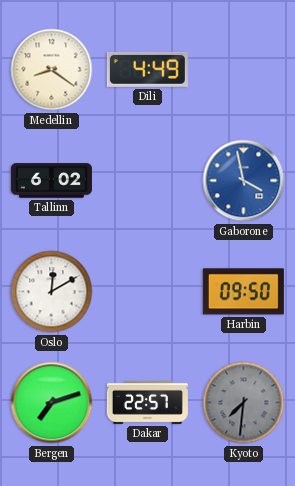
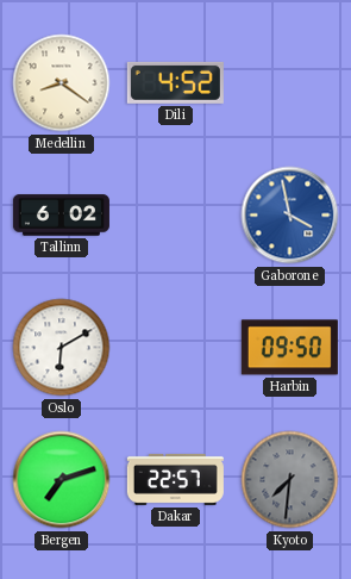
Dili: 4:49 -> 4:52 (175, 82)
Oslo: 12:10 -> 6:10 (62, 348)
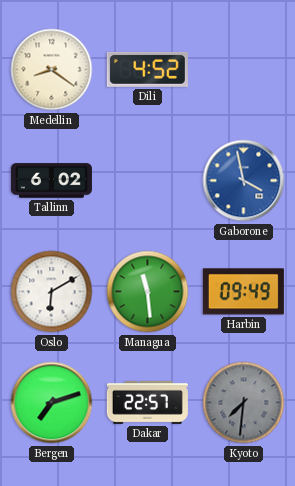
Managua: none -> 11:29 (148, 292)
Harbin: 09:50 -> 09:49 (243, 292)
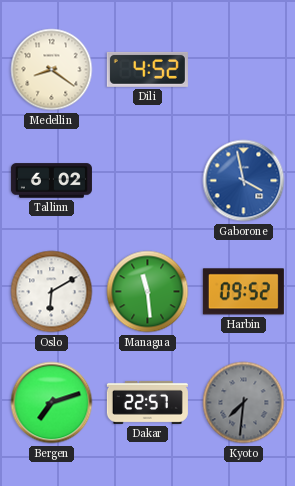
Harbin: 09:49 -> 09:52 (243, 292)
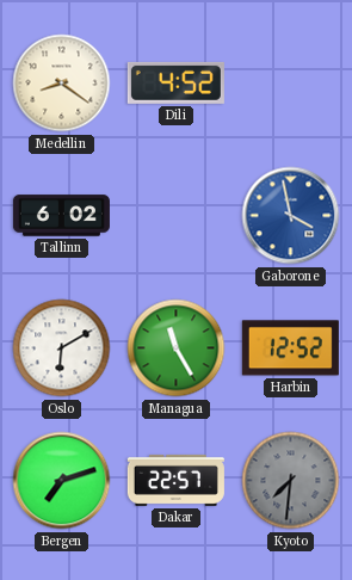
Managua: 11:29 -> 11:25 (177, 348)
Harbin: 09:52 -> 12:52 (290, 348)
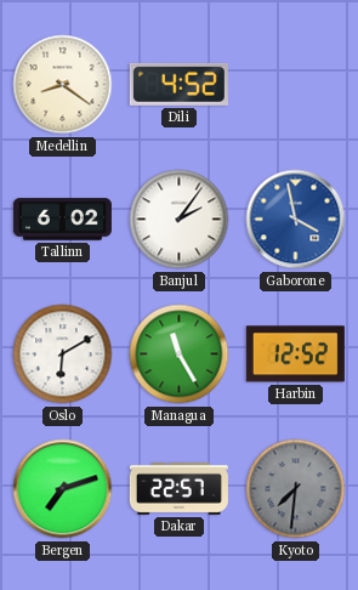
Banjul: none -> 2:06 (180, 220)
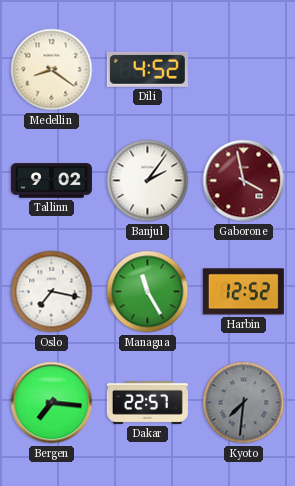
Tallinn: 6:02 -> 9:02 (51, 181)
Gaborone dial: blue -> burgundy (244, 181)
Oslo: 6:10 -> 7:17 (52, 292)
Bergen: 7:12 -> 7:16 (52, 403)
